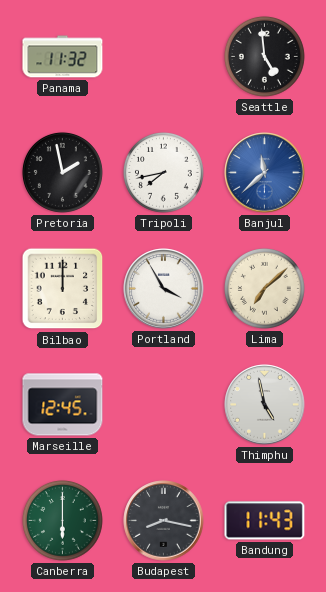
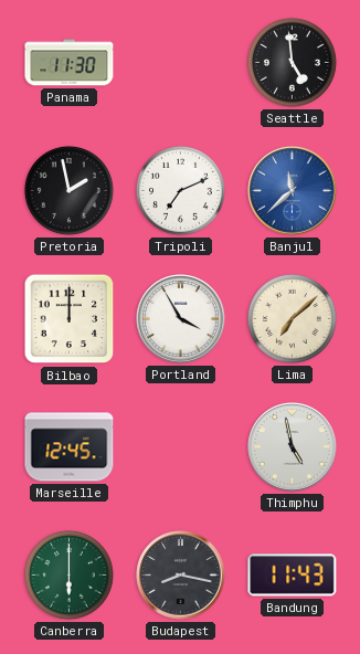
Panama: 11:32 -> 11:30 (70, 63)
Tripoli: 7:43 -> 7:11 (180, 190)
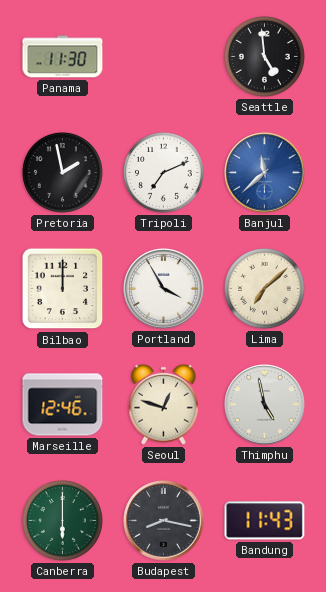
Marseille: 12:45 -> 12:46 (63, 405)
Seoul: none -> 12:48 (164, 404)
